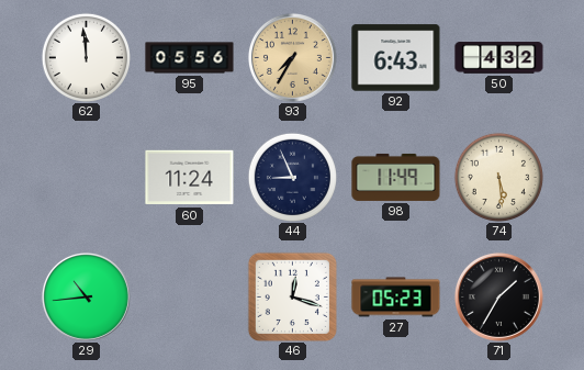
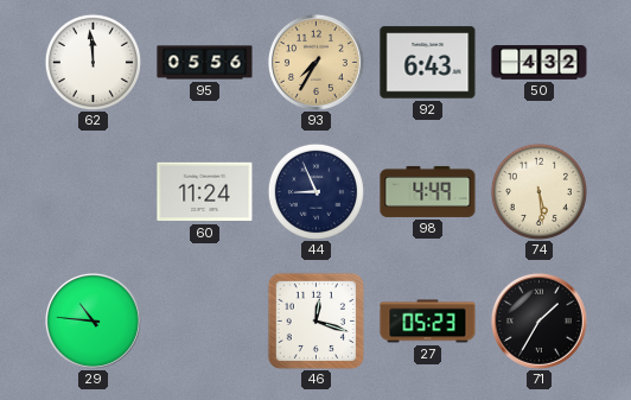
98: 11:49 -> 4:49 (428, 191)
29: 10:44 -> 10:46 (93, 320)
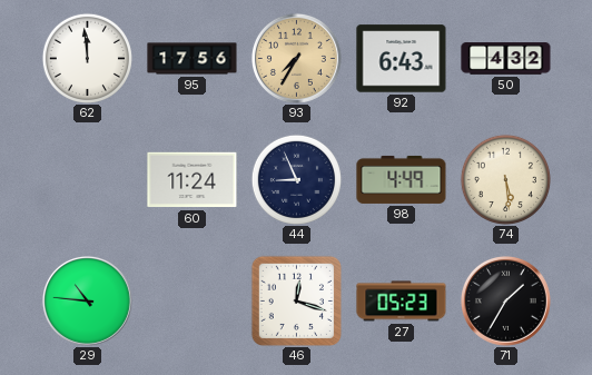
95: 05:56 -> 17:56 (193, 59)
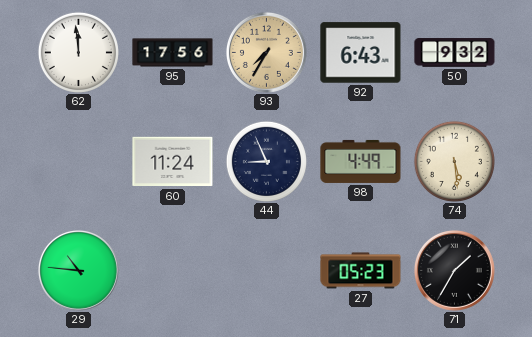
50: 4:32 -> 9:32 (455, 53)
46: 12:18 -> none (296, 300)
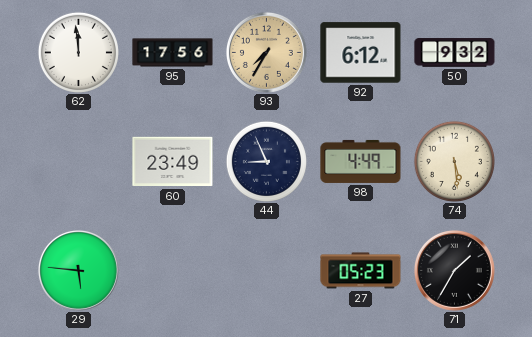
92: 6:43 -> 6:12 (361, 53)
60: 11:24 -> 23:49 (173, 162)
29: 10:46 -> 5:46 (78, 270)
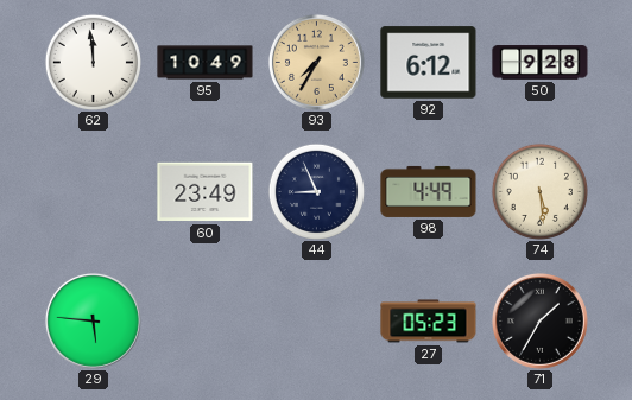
95: 17:56 -> 10:49 (206, 63)
50: 9:32 -> 9:28 (541, 63)
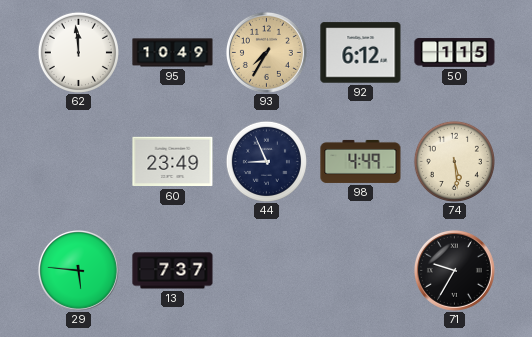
50: 9:28 -> 1:15 (455, 53)
13: none -> 7:37 (173, 271)
27: 05:23 -> none (429, 322)
71: 1:35 -> 9:35 (454, 270)
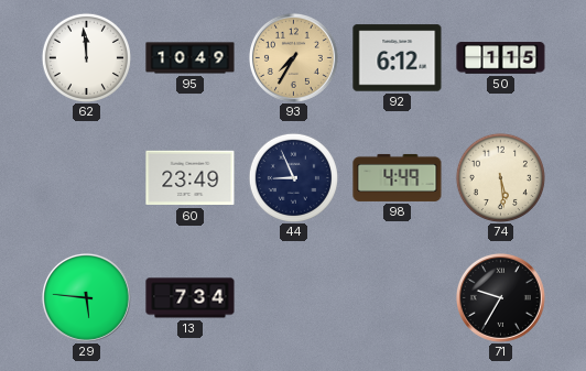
13: 7:37 -> 7:34 (191, 298)
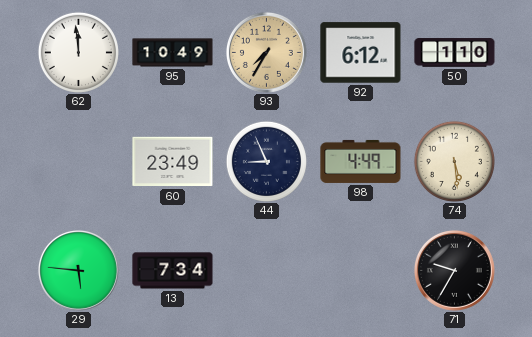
50: 1:15 -> 1:10 (455, 53)
